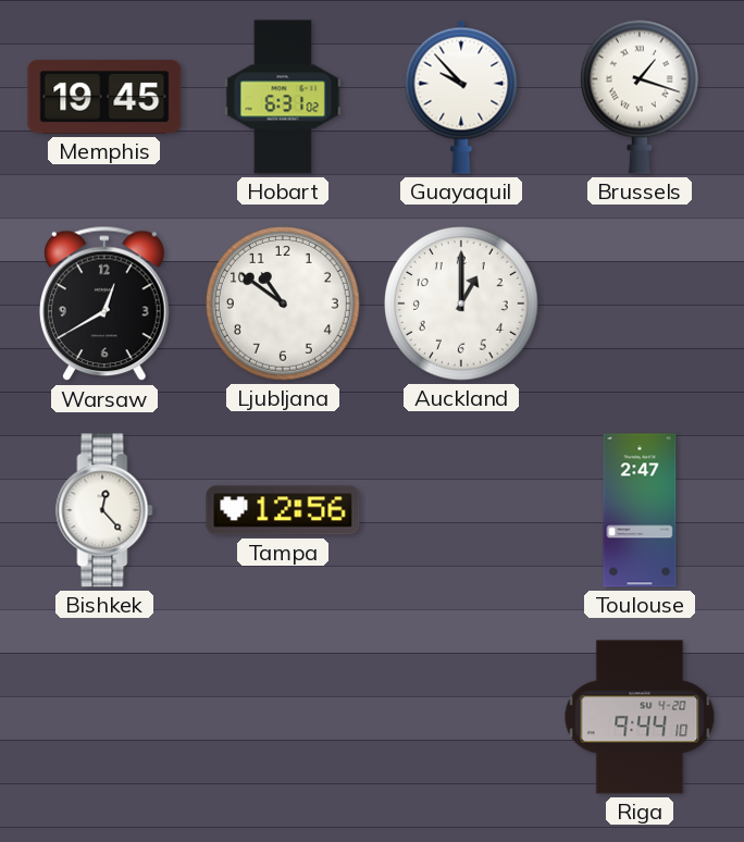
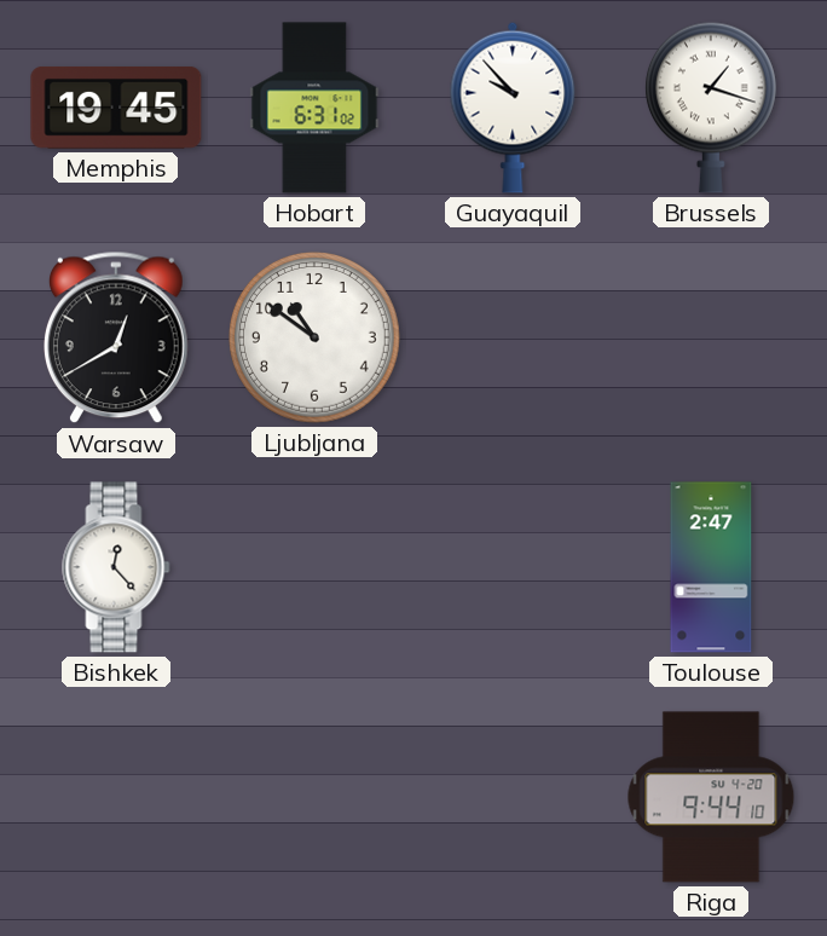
Auckland: 1:00 -> none (462, 305)
Tampa: 12:56 -> none (283, 510)
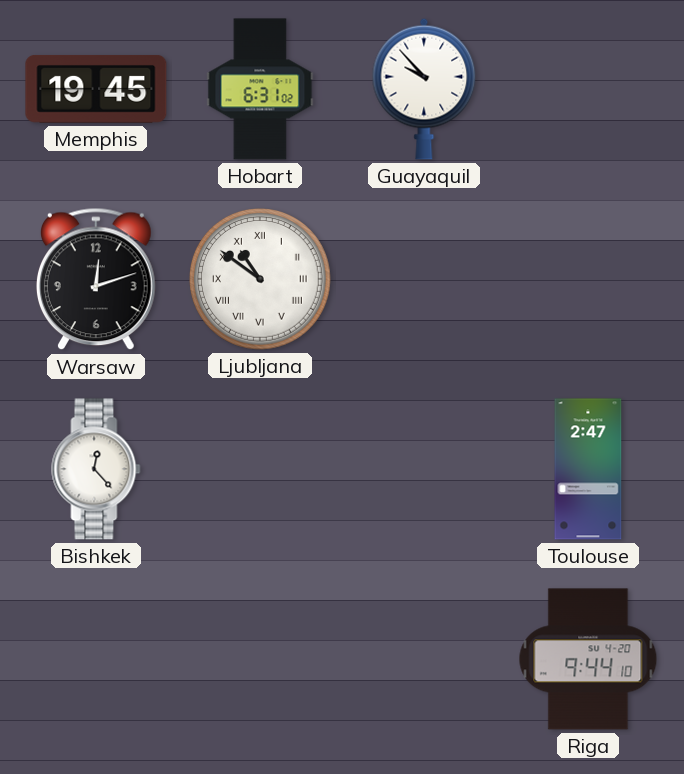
Brussels: 1:18 -> none (711, 108)
Warsaw: 12:40 -> 12:12 (97, 279)
Ljubljana numerals: Arabic -> Roman (261, 280)
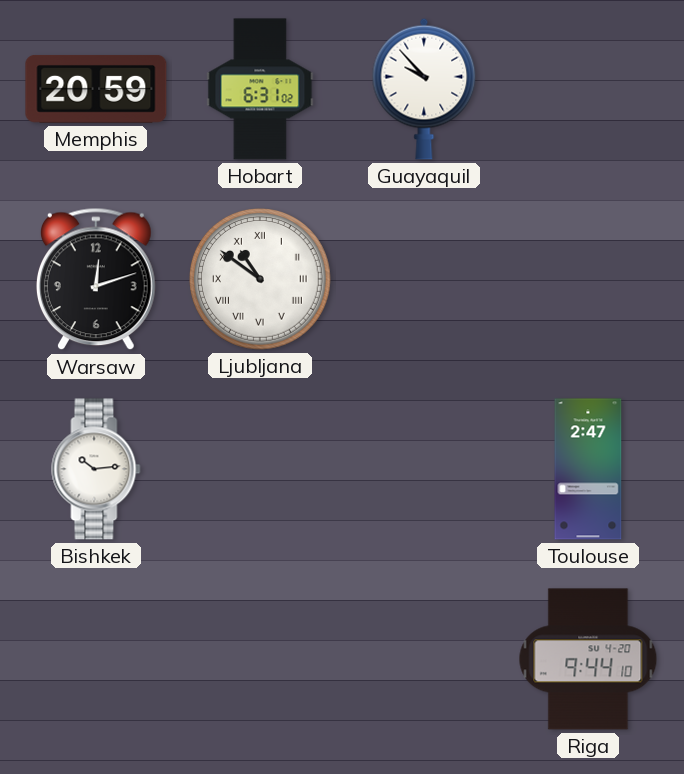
Memphis: 19:45 -> 20:59 (96, 89)
Bishkek: 12:23 -> 10:14 (96, 469)
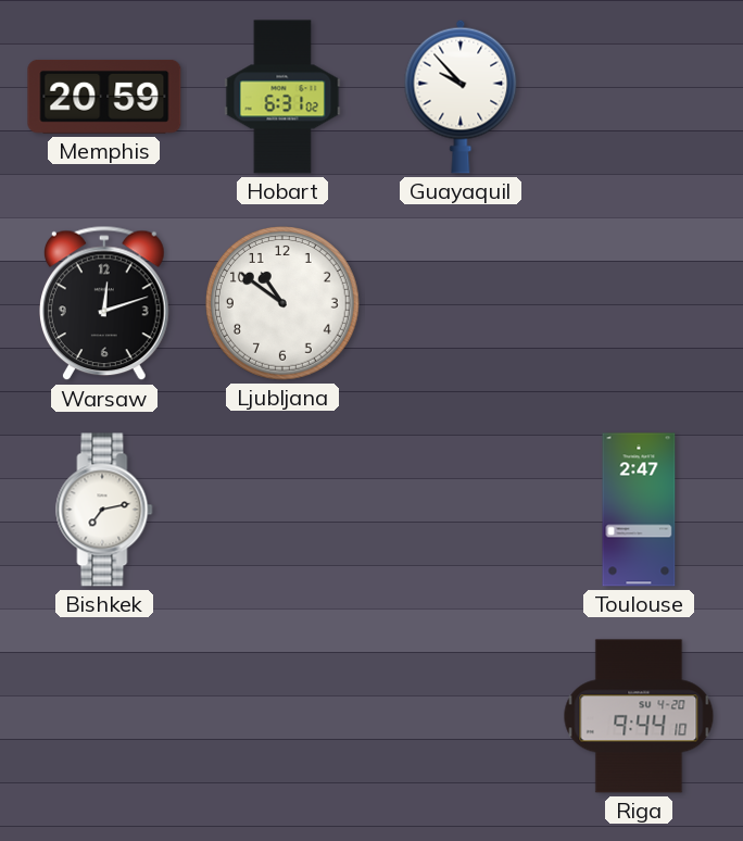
Ljubljana numerals: Roman -> Arabic (284, 304)
Bishkek: 10:14 -> 7:13 (104, 510)
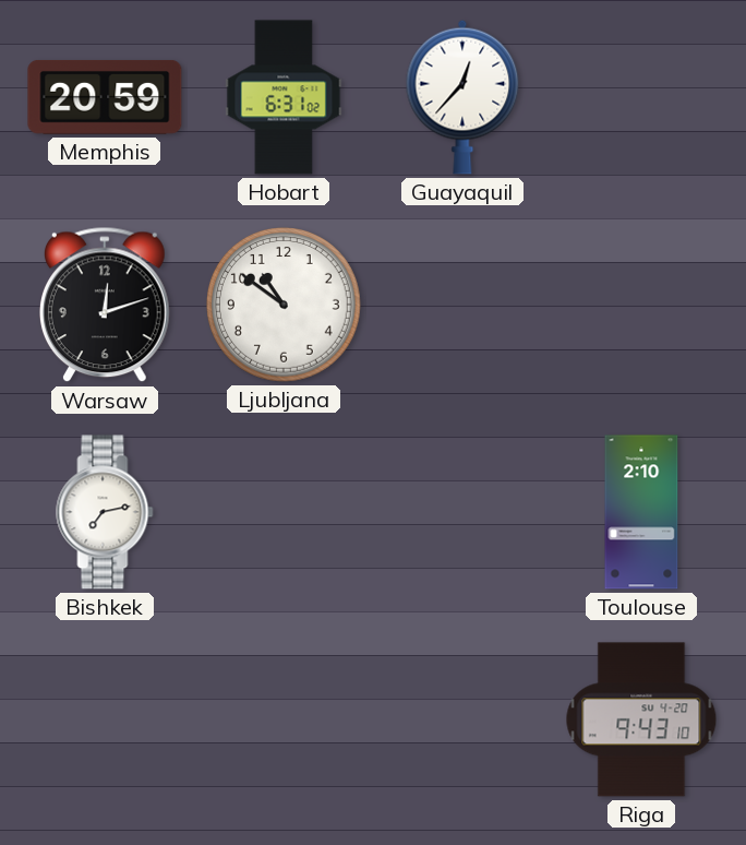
Guayaquil: 9:53 -> 12:37 (462, 97)
Toulouse: 2:47 -> 2:10 (641, 512)
Riga: 9:44 -> 9:43 (641, 719)
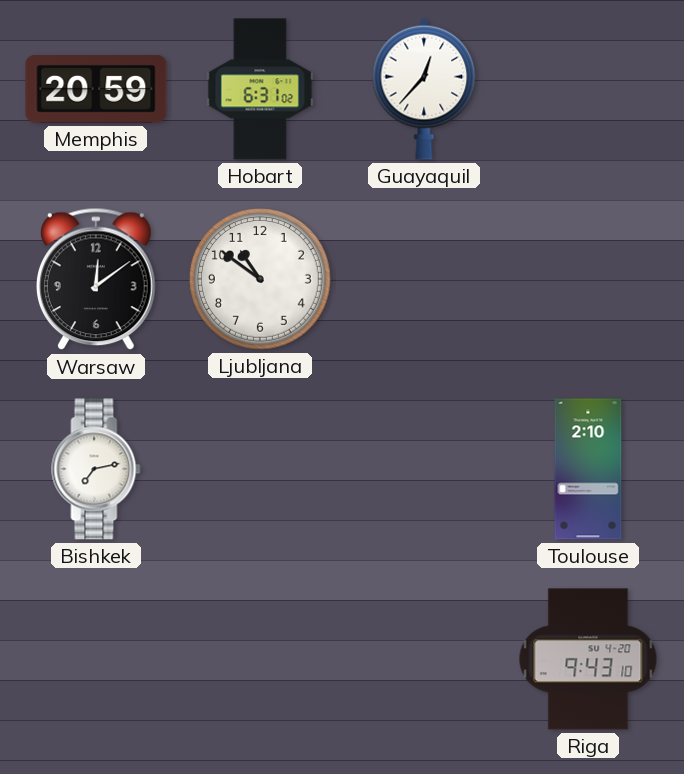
Warsaw: 12:12 -> 12:09 (97, 279)
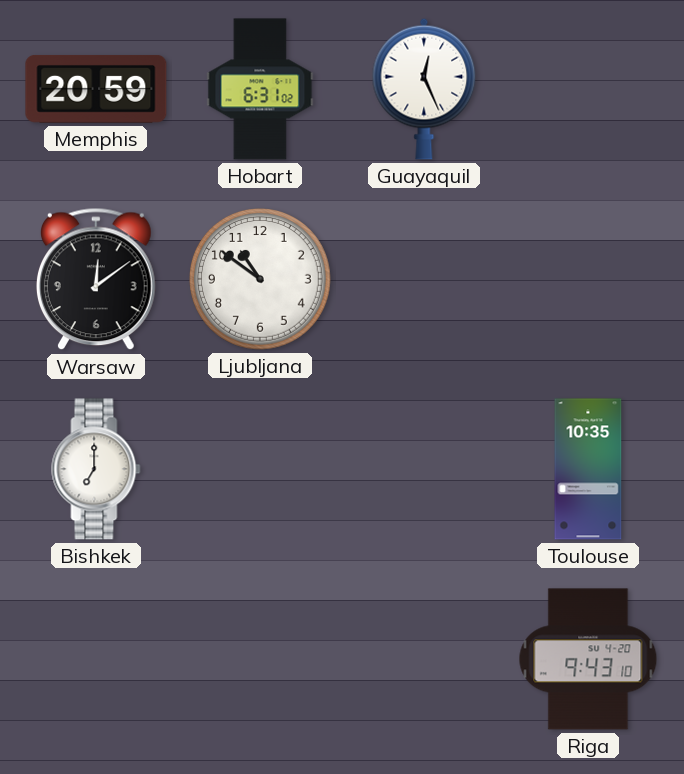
Guayaquil: 12:37 -> 12:26 (424, 89)
Bishkek: 7:13 -> 7:00 (96, 469)
Toulouse: 2:10 -> 10:35 (588, 469)
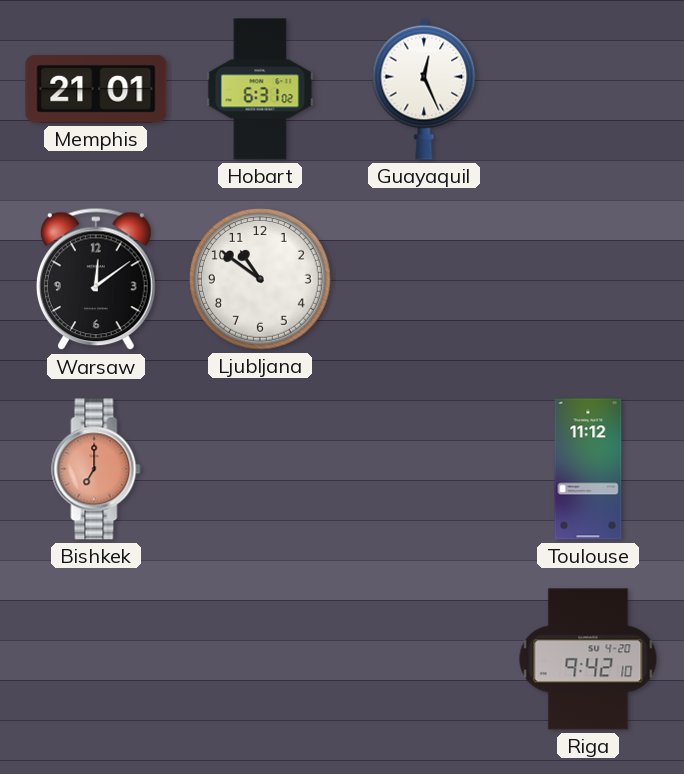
Memphis: 20:59 -> 21:01 (96, 89)
Bishkek dial: white -> salmon (96, 469)
Toulouse: 10:35 -> 11:12 (588, 469)
Riga: 9:43 -> 9:42 (588, 659)
